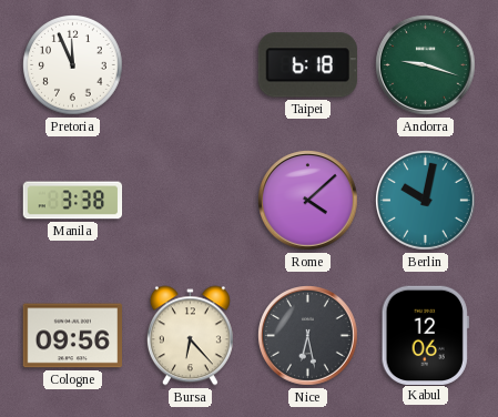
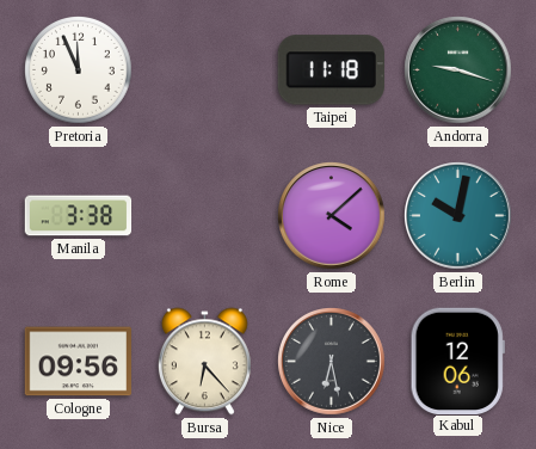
Taipei: 6:18 -> 11:18 (331, 70)
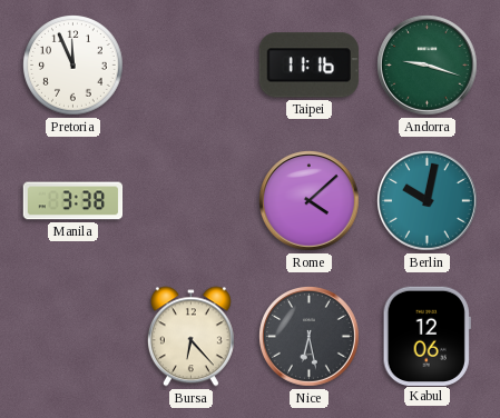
Taipei: 11:18 -> 11:16 (308, 66)
Cologne: 09:56 -> none (79, 362)
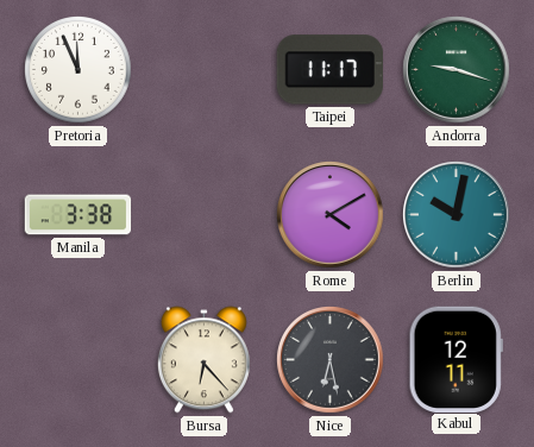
Taipei: 11:16 -> 11:17 (329, 70)
Rome: 4:08 -> 4:10 (331, 215)
Kabul: 12:06 -> 12:11 (456, 359)
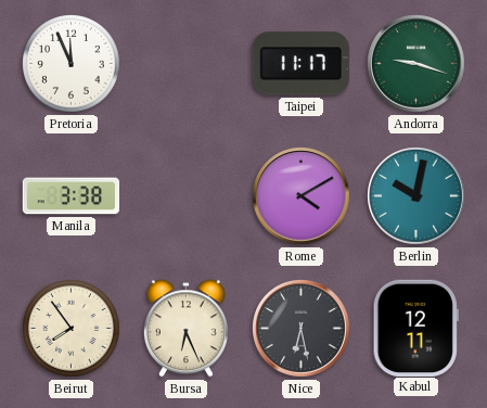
Beirut: none -> 7:54 (72, 329)
Bursa: 6:23 -> 6:26 (185, 329)
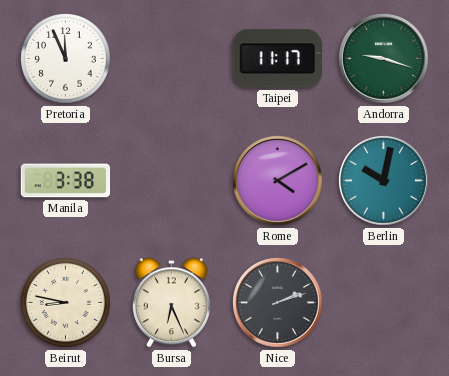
Beirut: 7:54 -> 8:47 (66, 303)
Nice: 6:28 -> 2:12 (278, 303)
Kabul: 12:11 -> none (415, 328)
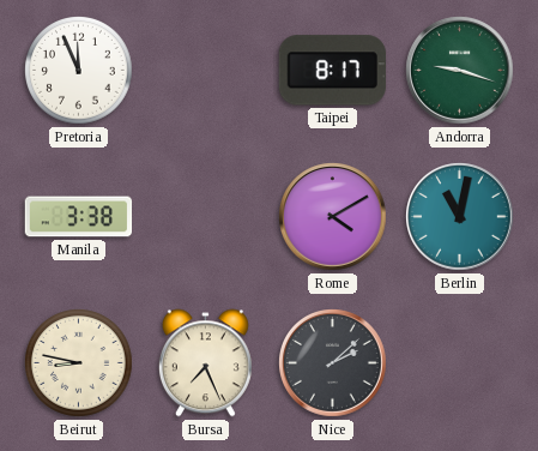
Taipei: 11:17 -> 8:17 (332, 71)
Berlin: 10:02 -> 11:02 (460, 217)
Bursa: 6:26 -> 7:26 (205, 363)
Nice: 2:12 -> 2:08 (333, 363)
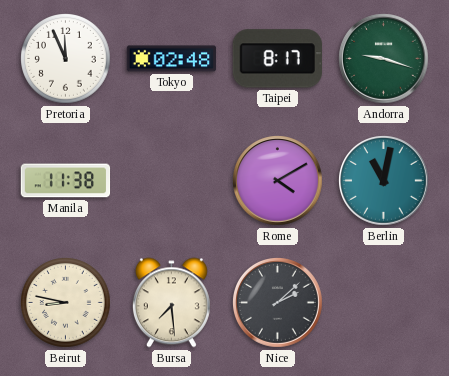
Tokyo: none -> 02:48 (172, 59)
Manila: 3:38 -> 11:38 (66, 181)
Bursa: 7:26 -> 7:29 (171, 303)
